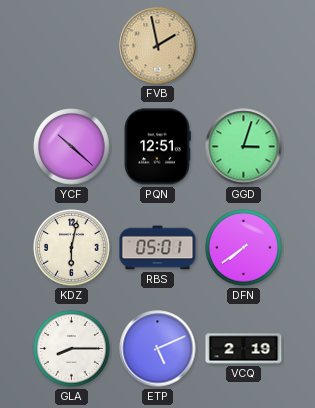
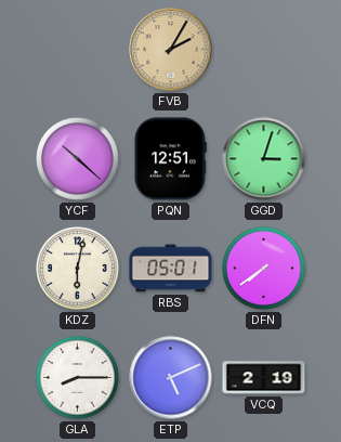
FVB: 1:58 -> 2:05 (171, 50)
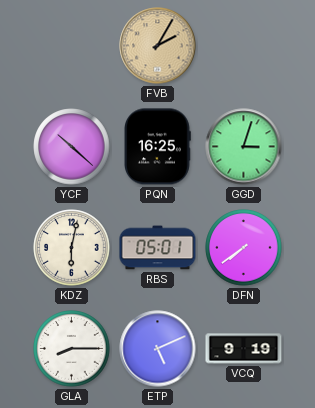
PQN: 12:51 -> 16:25 (158, 147)
VCQ: 2:19 -> 9:19 (244, 349)
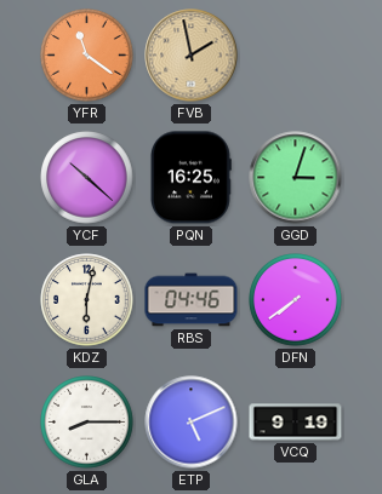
YFR: none -> 11:21 (87, 56)
FVB: 2:05 -> 1:58 (192, 56)
RBS: 05:01 -> 04:46 (192, 300)
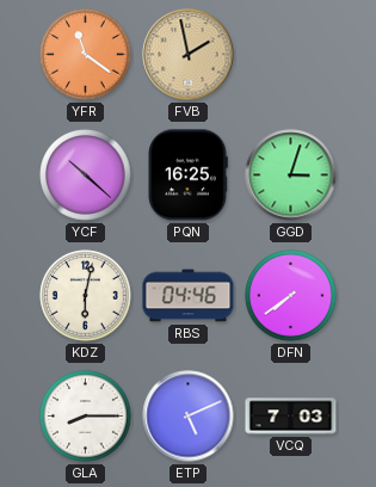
VCQ: 9:19 -> 7:03 (291, 417)
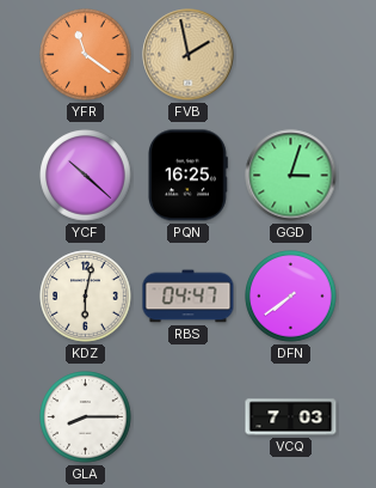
RBS: 04:46 -> 04:47 (189, 297)
ETP: 5:11 -> none (189, 417)
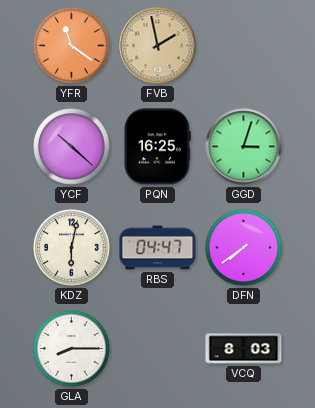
VCQ: 7:03 -> 8:03 (244, 349)
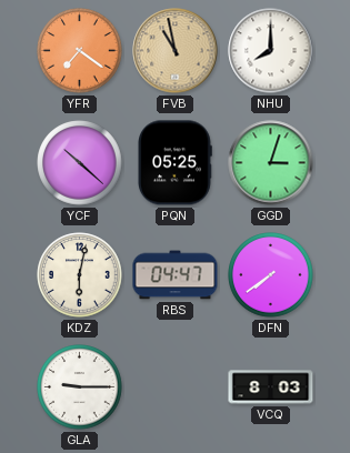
YFR: 11:21 -> 7:21 (80, 51)
FVB: 1:58 -> 10:58 (176, 51)
NHU: none -> 8:00 (271, 51)
PQN: 16:25 -> 05:25 (176, 163)
GLA: 8:15 -> 9:15 (80, 387)
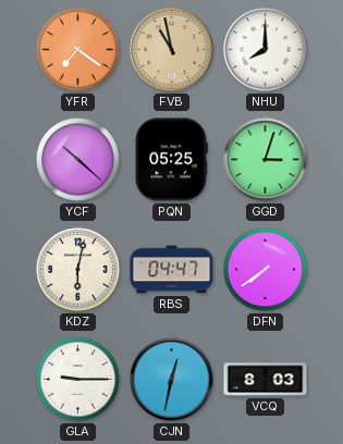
CJN: none -> 12:32 (172, 380)
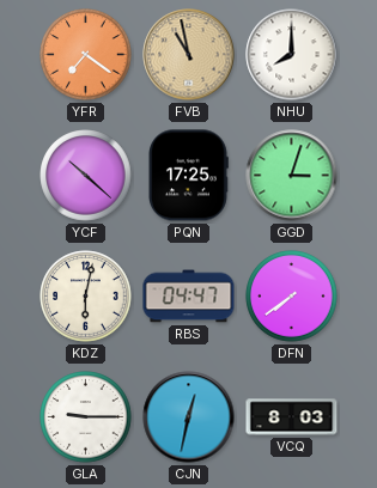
PQN: 05:25 -> 17:25 (189, 176)
